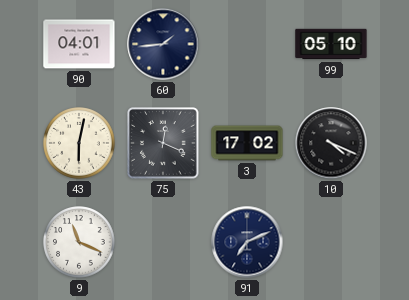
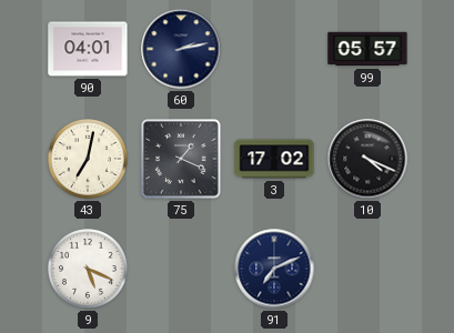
60: 1:44 -> 2:13 (181, 49)
99: 05:10 -> 05:57 (367, 49)
43: 6:02 -> 7:02 (88, 159)
75: 12:19 -> 1:19 (181, 159)
9: 11:19 -> 5:19 (88, 269)
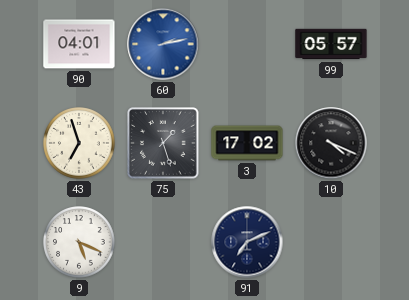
60 dial: navy -> blue (163, 44)
43: 7:02 -> 6:57 (79, 143)
75: 1:19 -> 1:27 (163, 143)
